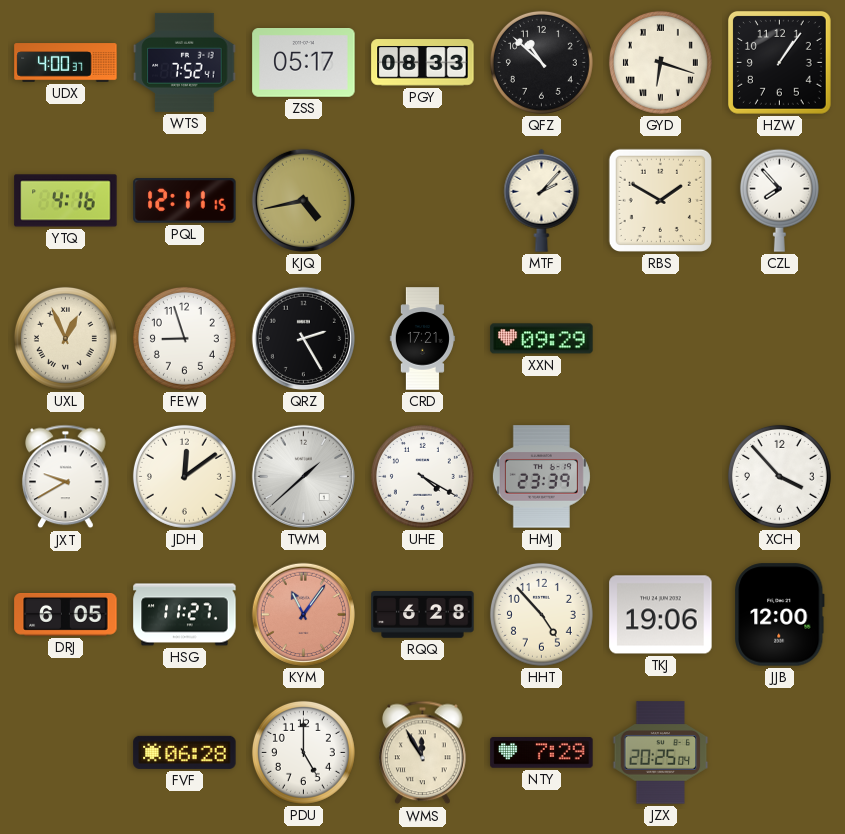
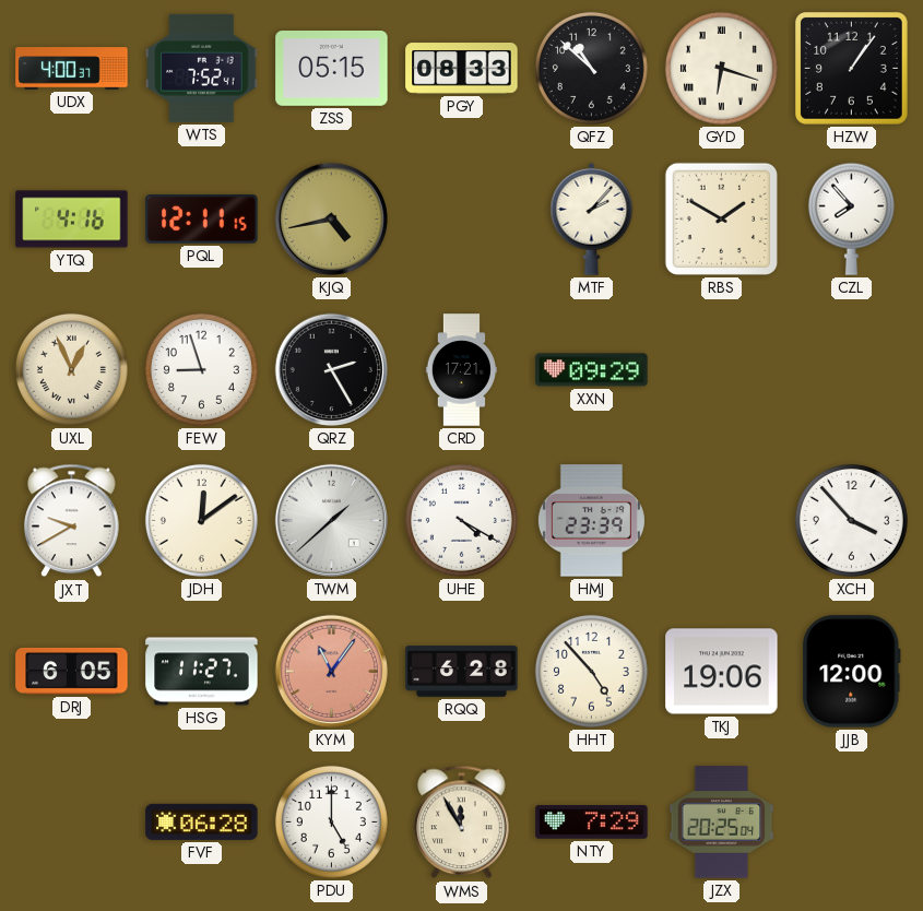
ZSS: 05:17 -> 05:15 (332, 69)
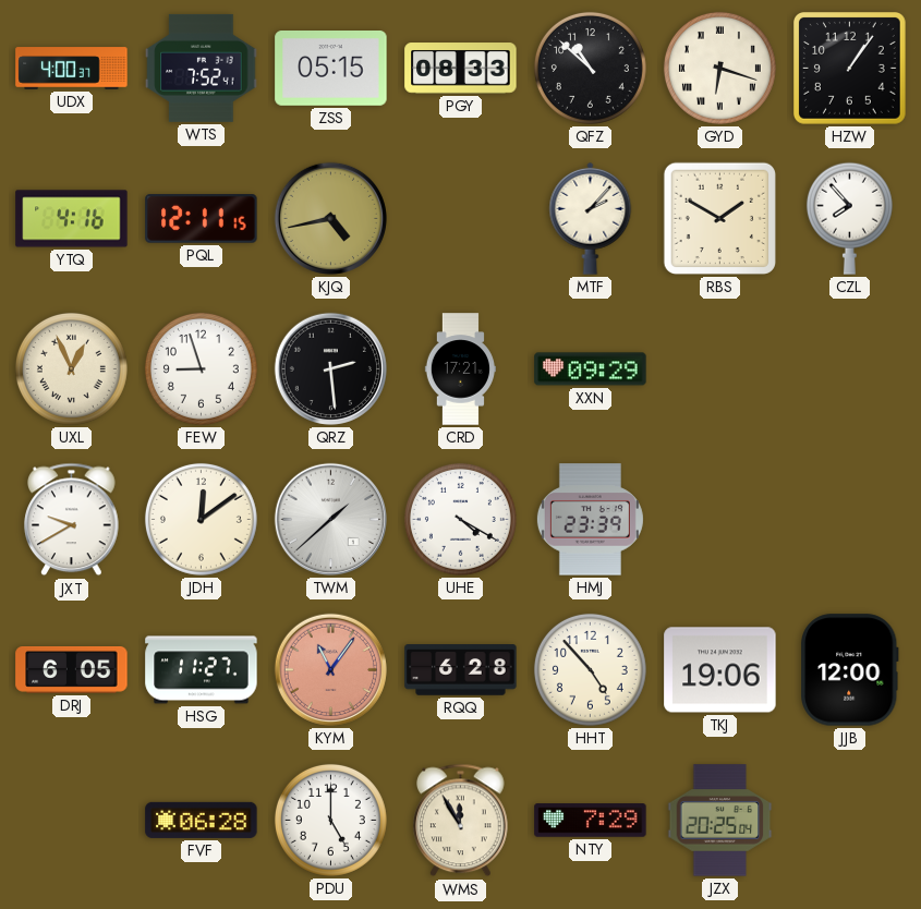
QRZ: 2:25 -> 2:29 (330, 368)
XCH: 3:53 -> none (851, 520)
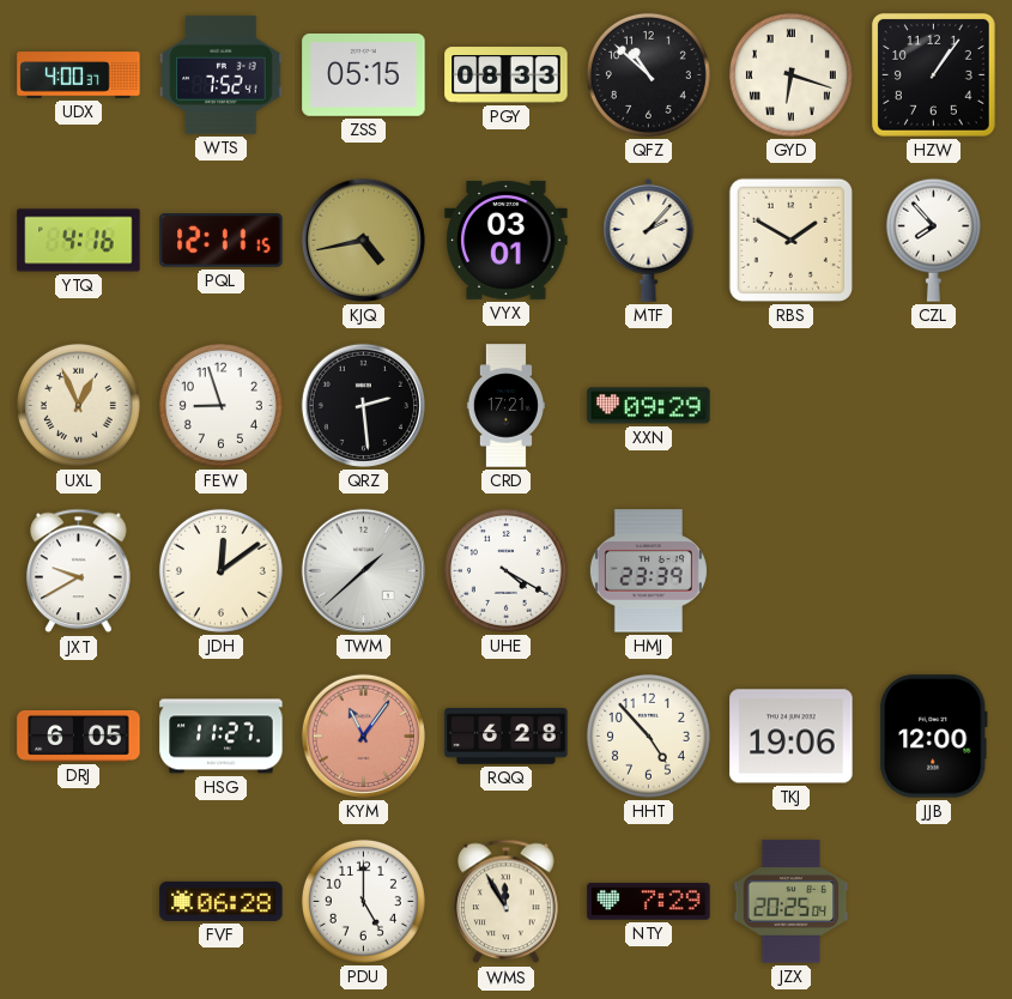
VYX: none -> 03:01 (507, 240)
